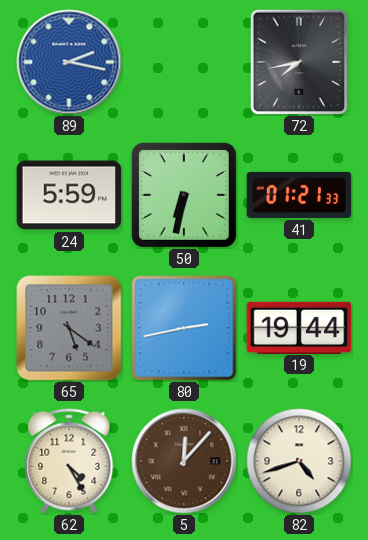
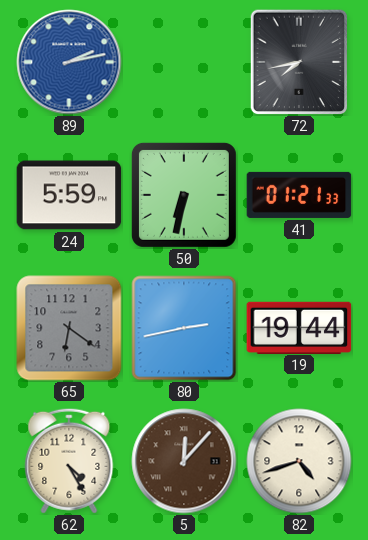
89: 2:17 -> 2:13 (69, 62)
65: 5:21 -> 6:21 (69, 328)
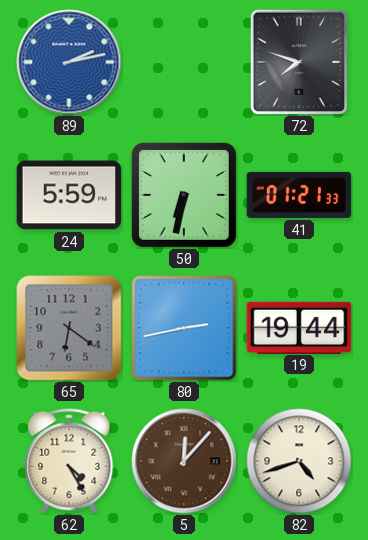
72: 7:43 -> 7:48 (298, 61)
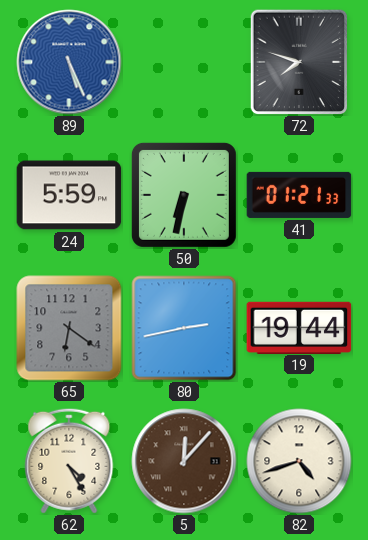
89: 2:13 -> 5:26 (69, 62)
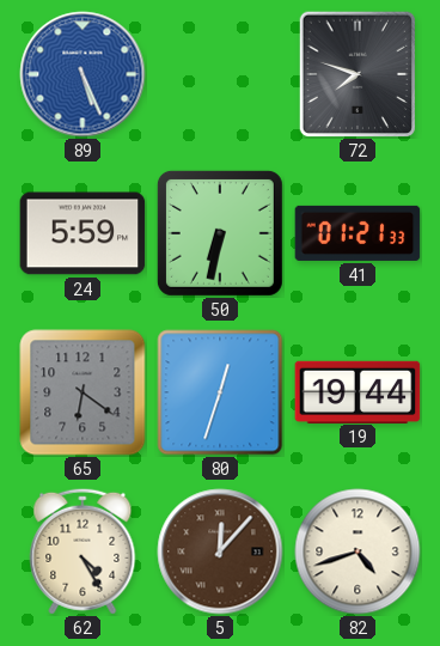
80: 2:43 -> 12:33 (220, 392)
